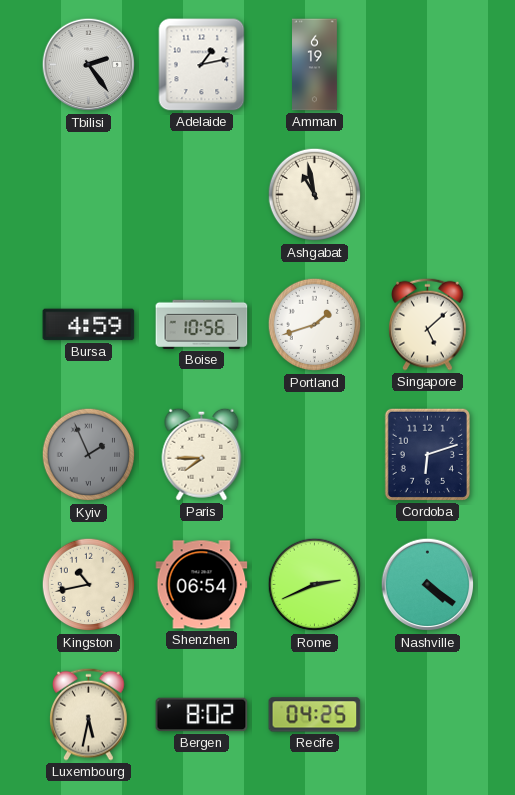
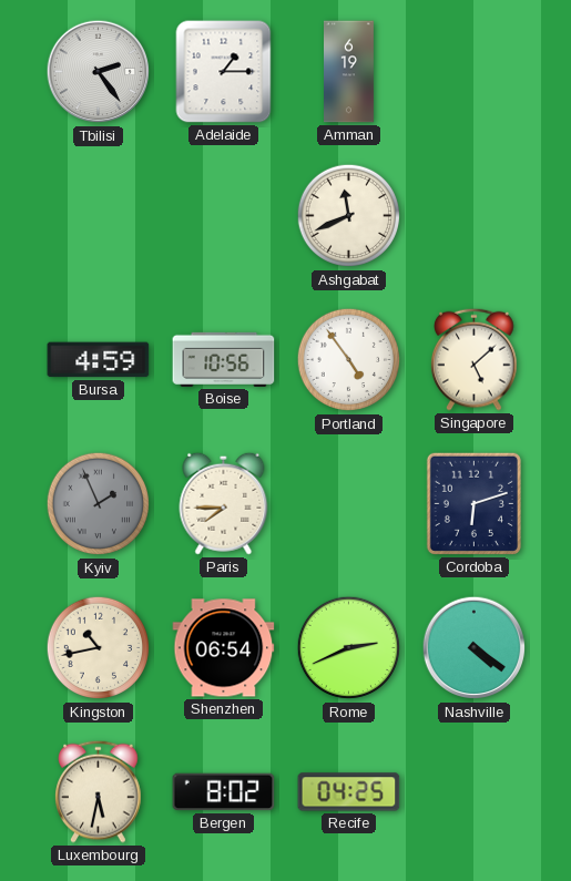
Adelaide: 1:13 -> 1:15 (224, 72)
Ashgabat: 10:58 -> 11:41 (349, 216)
Portland: 1:42 -> 4:54 (349, 360)
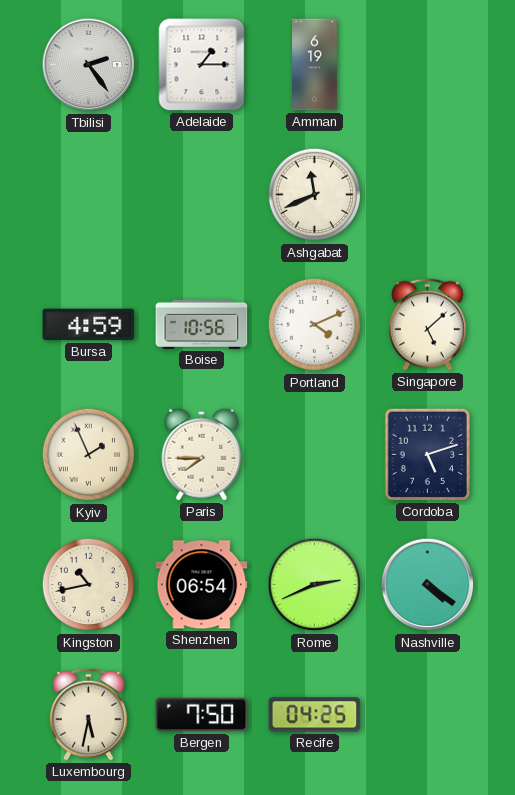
Portland: 4:54 -> 4:11 (315, 325)
Kyiv dial: grey -> cream (89, 455)
Cordoba: 6:12 -> 5:12 (427, 454)
Bergen: 8:02 -> 7:50 (202, 715)
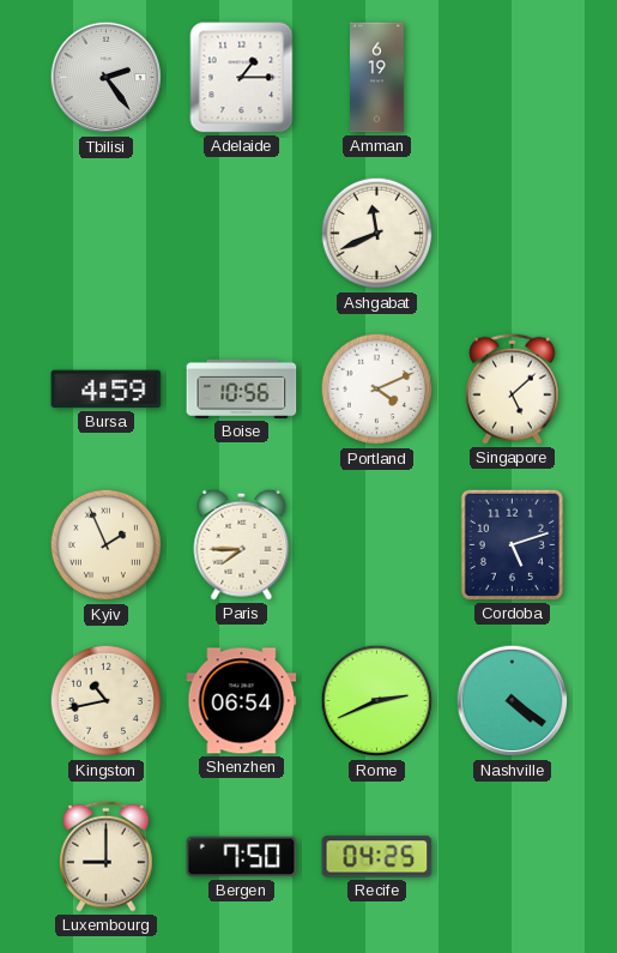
Luxembourg: 5:32 -> 9:00 (107, 856)
